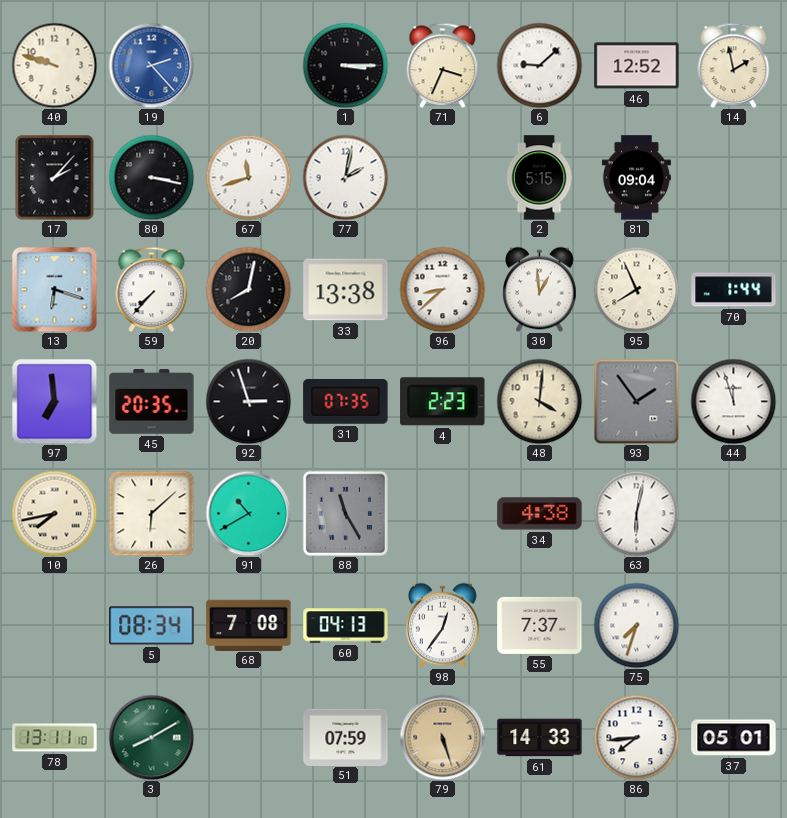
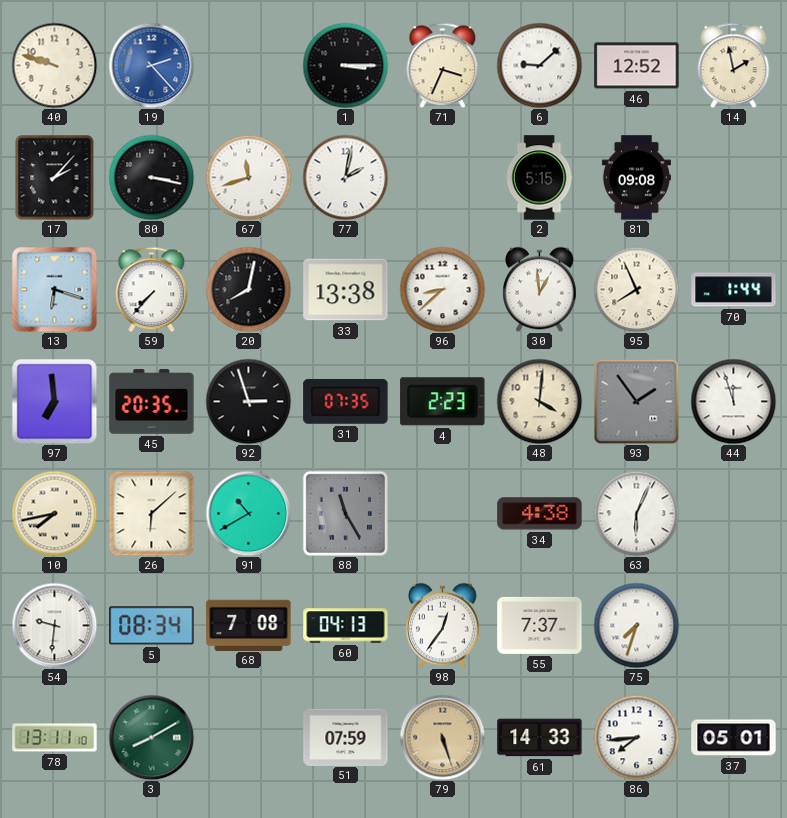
81: 09:04 -> 09:08 (636, 178)
63: 6:02 -> 6:04 (636, 513)
54: none -> 9:31 (54, 625)
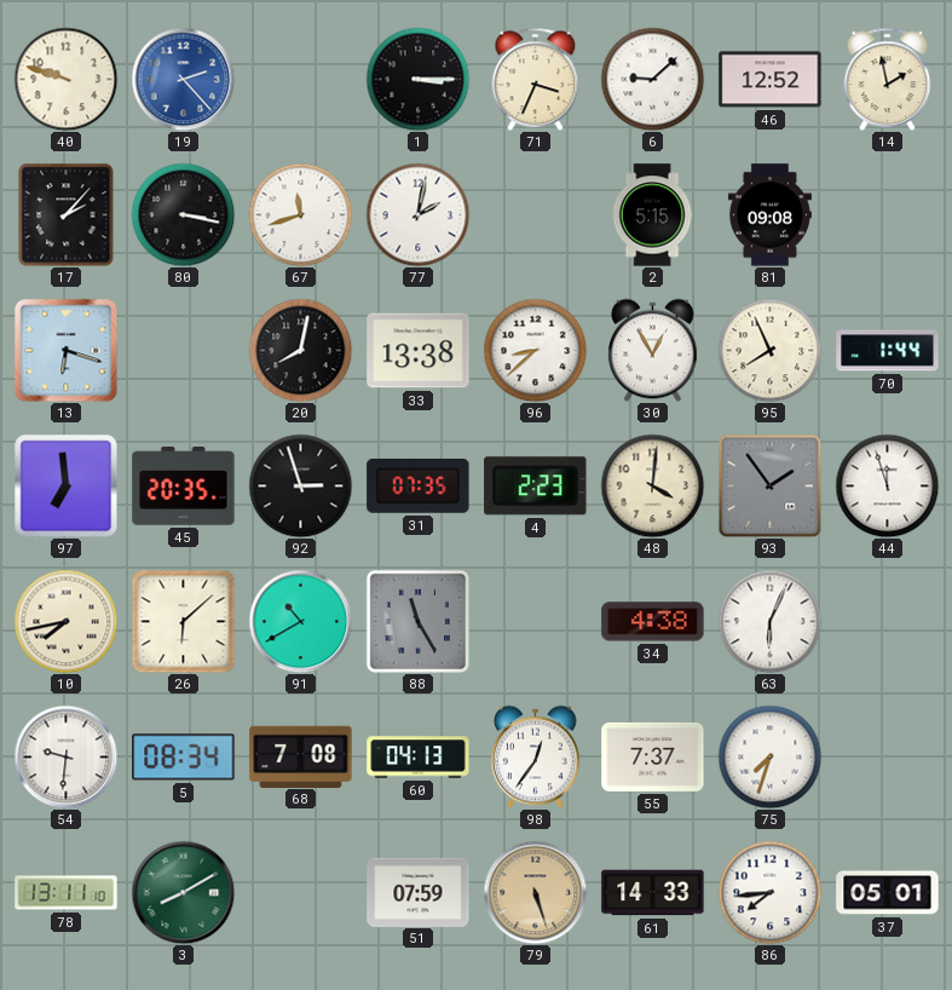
59: 7:37 -> none (152, 289)
30: 12:59 -> 12:55 (653, 350)
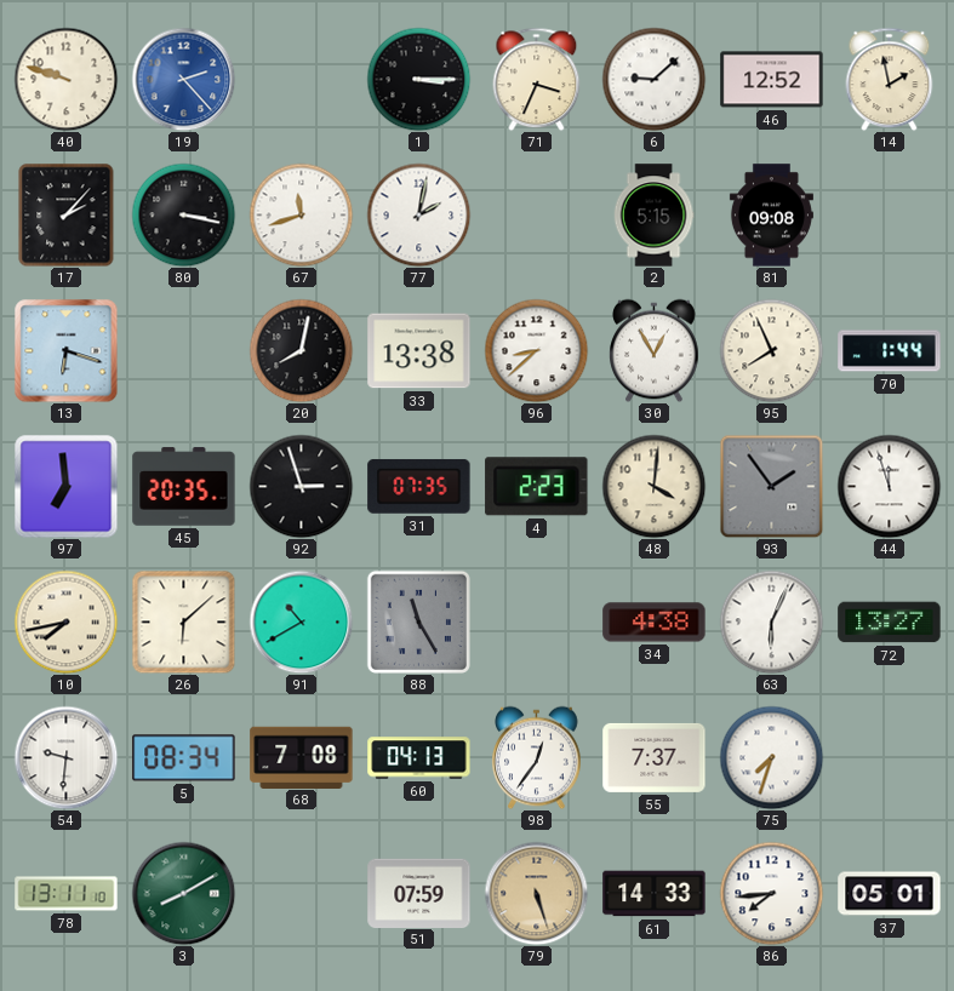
72: none -> 13:27 (890, 623)
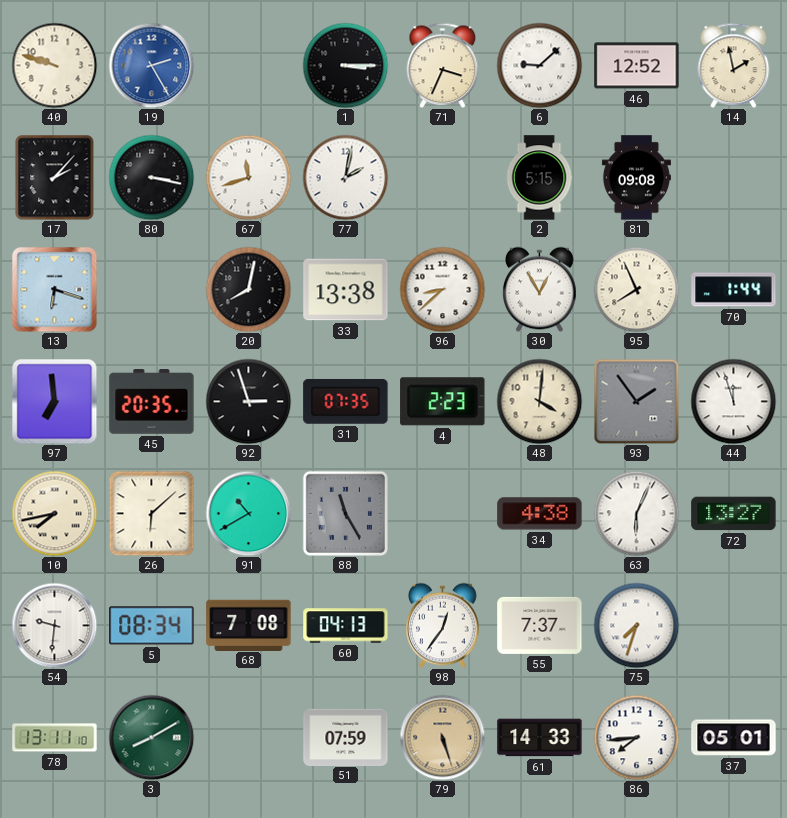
19: 2:23 -> 2:25 (151, 65)
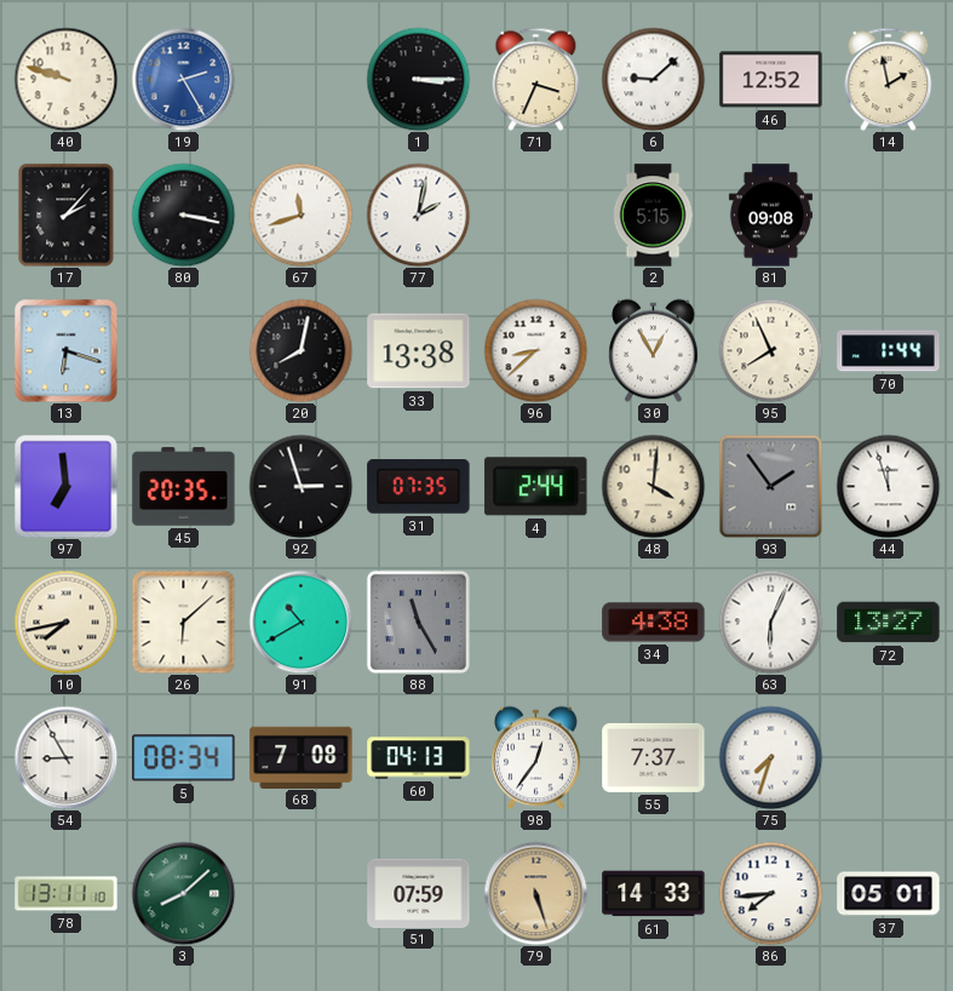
4: 2:23 -> 2:44 (536, 487)
54: 9:31 -> 8:55 (65, 757)
3: 8:10 -> 8:08 (183, 893)
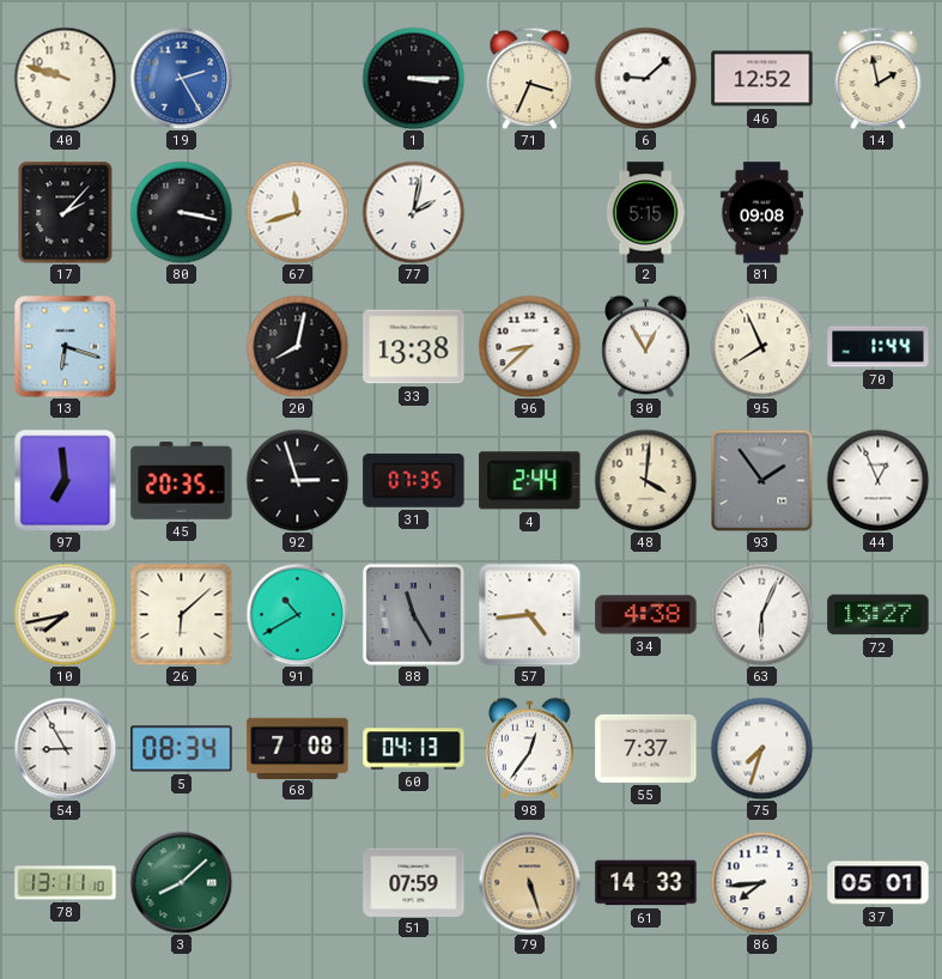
44: 11:57 -> 12:56 (877, 480)
57: none -> 4:44 (529, 614)
